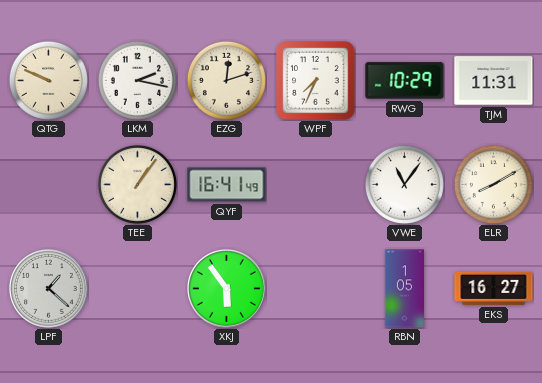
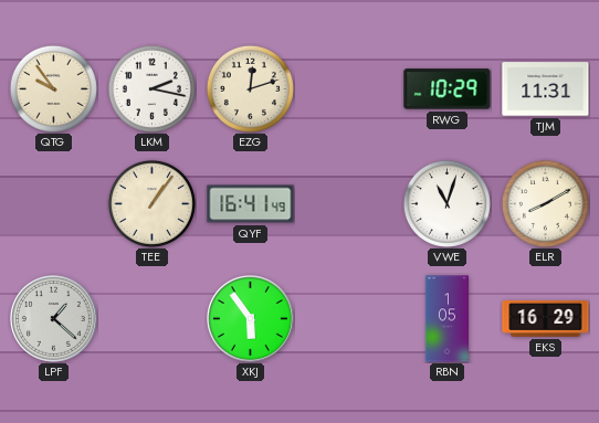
QTG: 9:49 -> 9:54 (53, 88)
WPF: 7:34 -> none (316, 81)
VWE: 11:06 -> 11:03 (446, 203)
EKS: 16:27 -> 16:29 (546, 319)
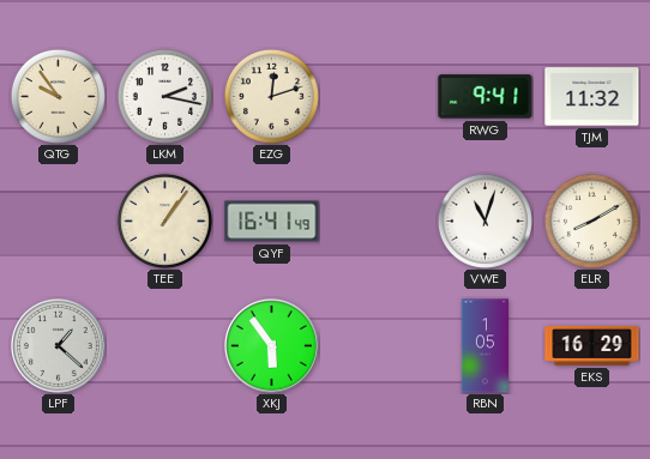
RWG: 10:29 -> 9:41 (486, 97)
TJM: 11:31 -> 11:32 (592, 97)
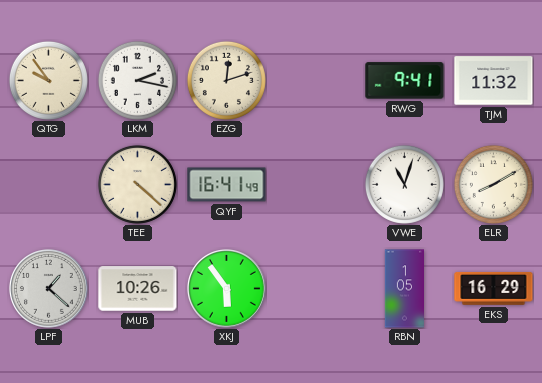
TEE: 1:06 -> 4:22 (137, 184)
MUB: none -> 10:26 (138, 289)
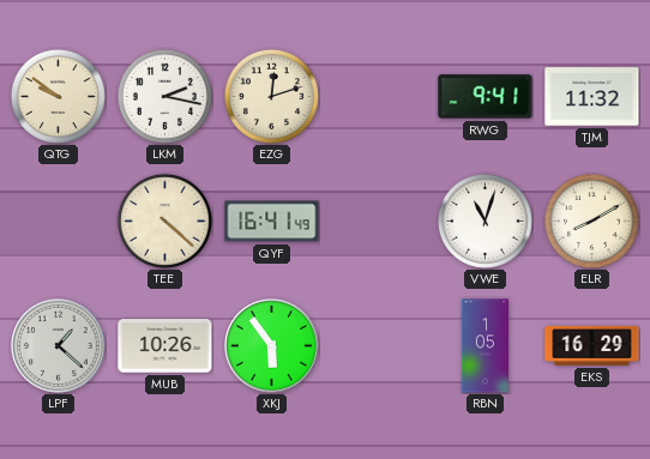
QTG: 9:54 -> 9:51 (58, 96)
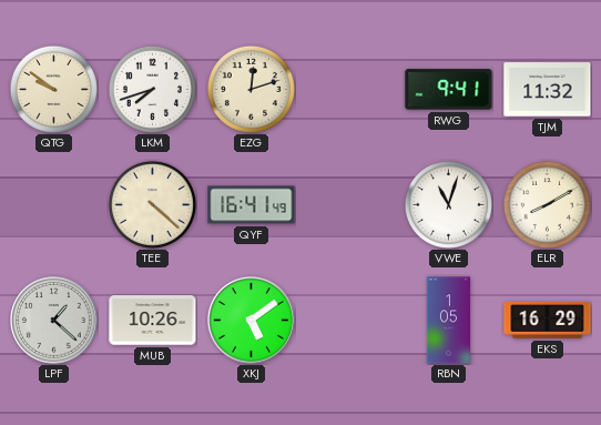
LKM: 2:17 -> 7:42 (152, 89)
XKJ: 5:54 -> 5:09 (252, 321)
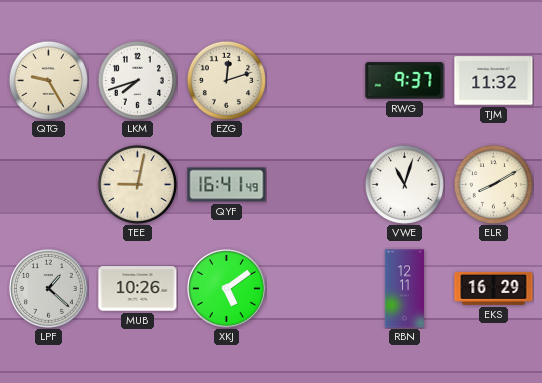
QTG: 9:51 -> 9:25 (48, 80)
RWG: 9:41 -> 9:37 (405, 81)
TEE: 4:22 -> 9:02 (137, 184)
RBN: 1:05 -> 12:11 (405, 289)
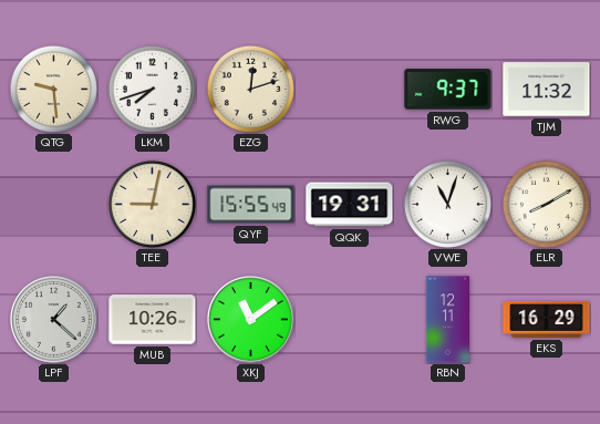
QTG: 9:25 -> 9:29 (53, 89)
QYF: 16:41 -> 15:55 (251, 205)
QQK: none -> 19:31 (350, 205)
XKJ: 5:09 -> 11:09 (251, 320)
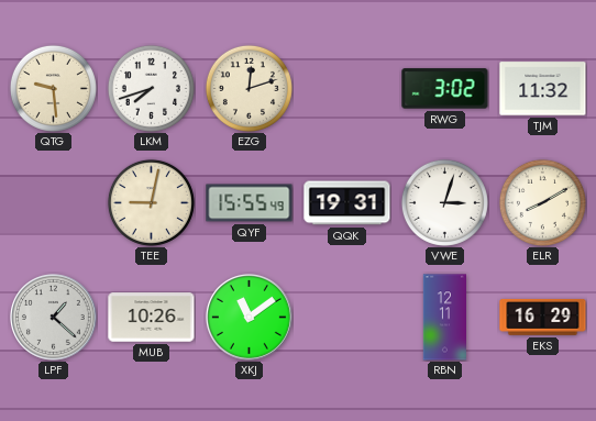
RWG: 9:37 -> 3:02 (445, 89)
VWE: 11:03 -> 3:03 (444, 202)
